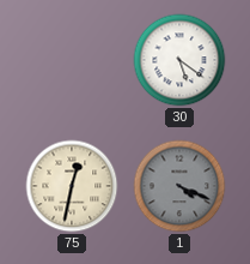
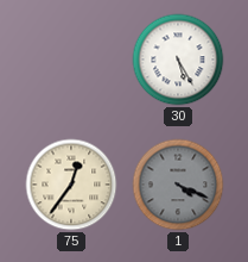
30: 5:21 -> 5:25 (178, 60)
75: 12:32 -> 12:36 (71, 185)
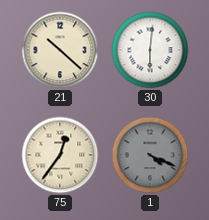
21: none -> 10:22 (60, 50)
30: 5:25 -> 6:01 (150, 50)
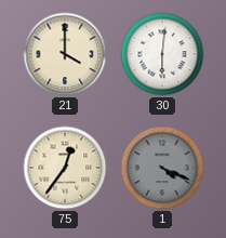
21: 10:22 -> 4:00 (65, 54)
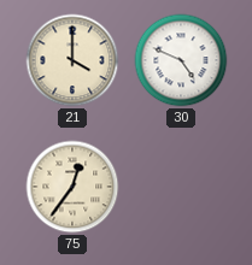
30: 6:01 -> 4:49 (181, 60)
1: 4:19 -> none (162, 168)
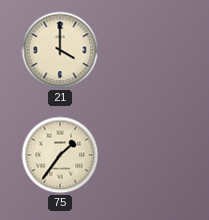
30: 4:49 -> none (181, 60)
75: 12:36 -> 1:36 (60, 155)
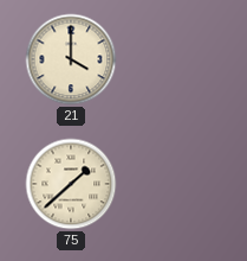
75: 1:36 -> 1:38 (71, 184)
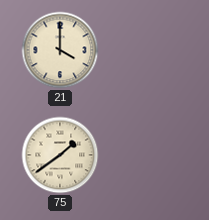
75: 1:38 -> 1:39 (60, 155)
